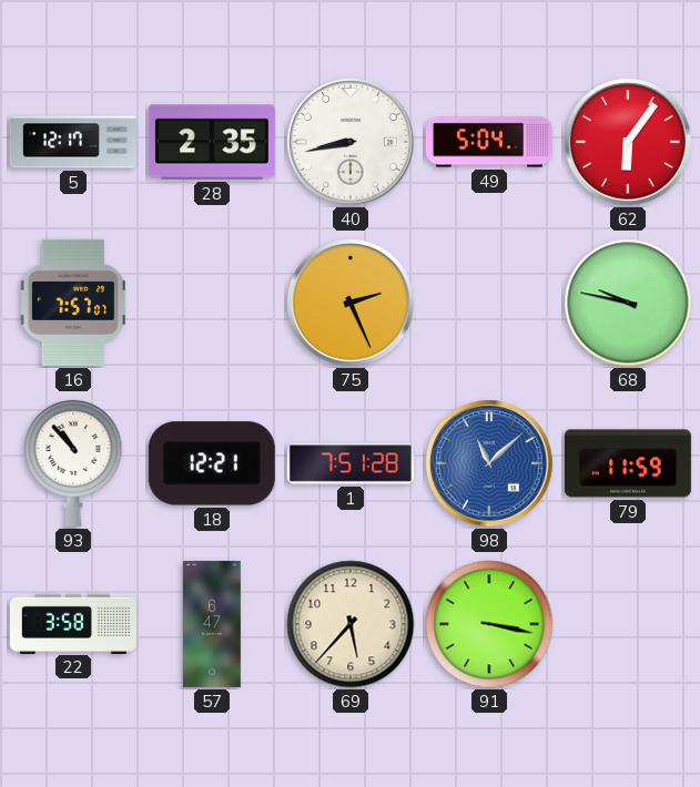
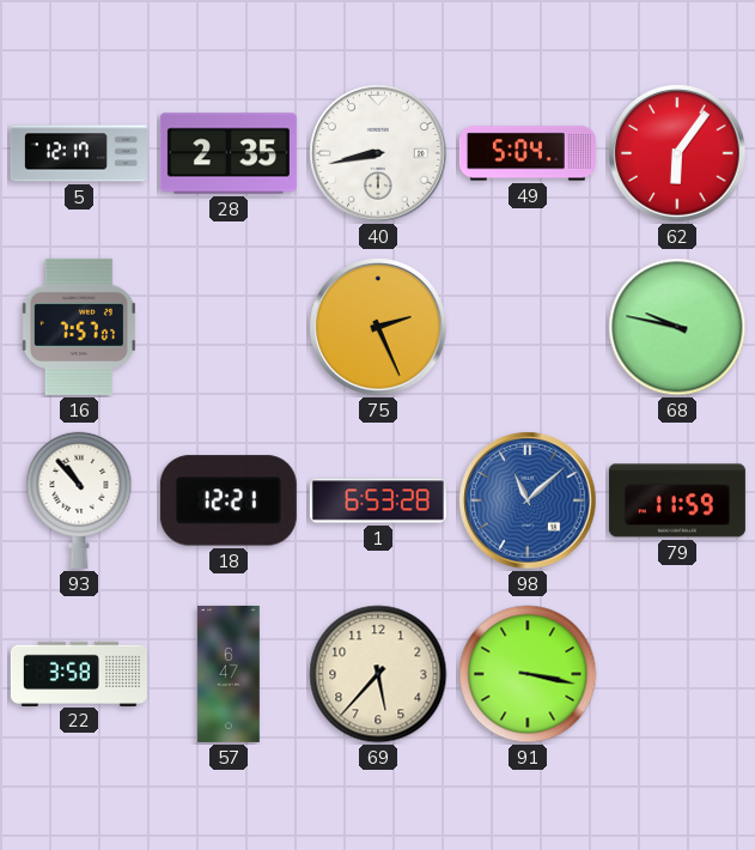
1: 7:51 -> 6:53 (378, 500)
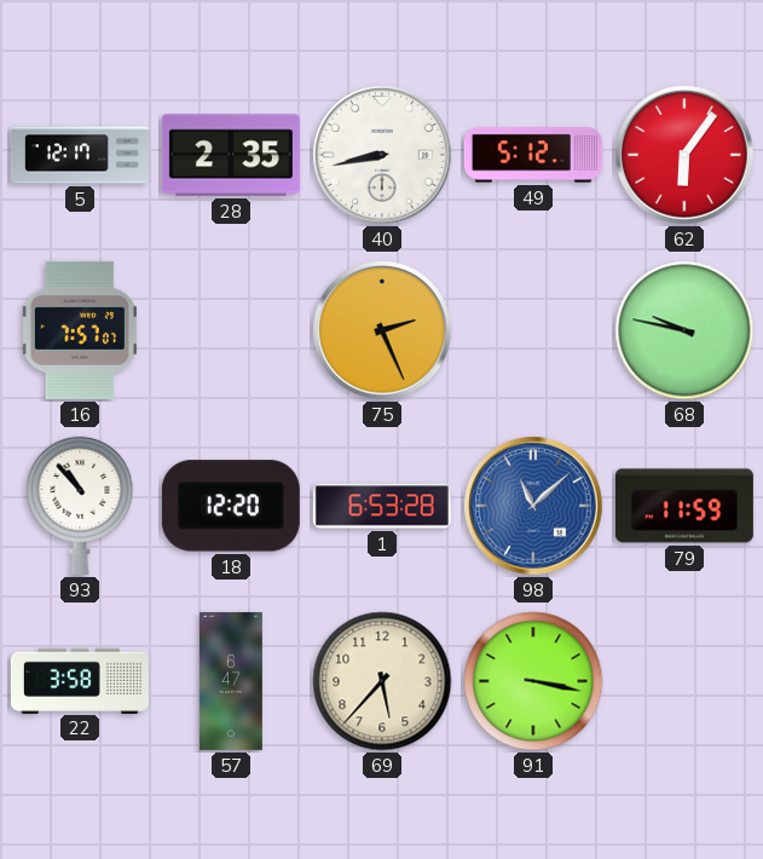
49: 5:04 -> 5:12 (533, 155)
18: 12:21 -> 12:20 (231, 506)
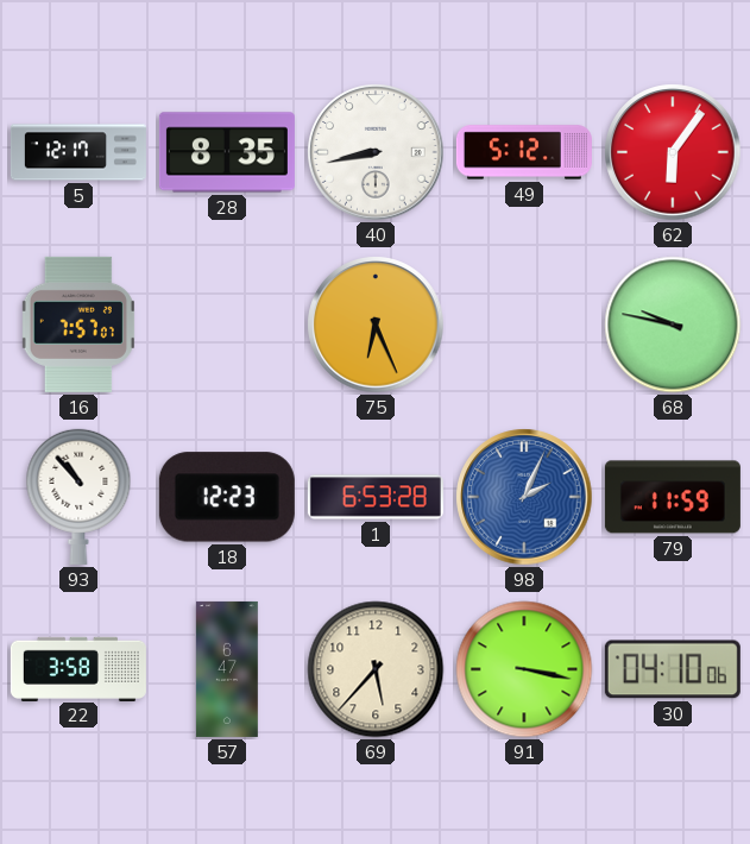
28: 2:35 -> 8:35 (227, 152)
75: 2:26 -> 6:26 (376, 325)
18: 12:20 -> 12:23 (227, 497)
98: 11:08 -> 2:04 (524, 497)
30: none -> 04:10 (673, 669)
